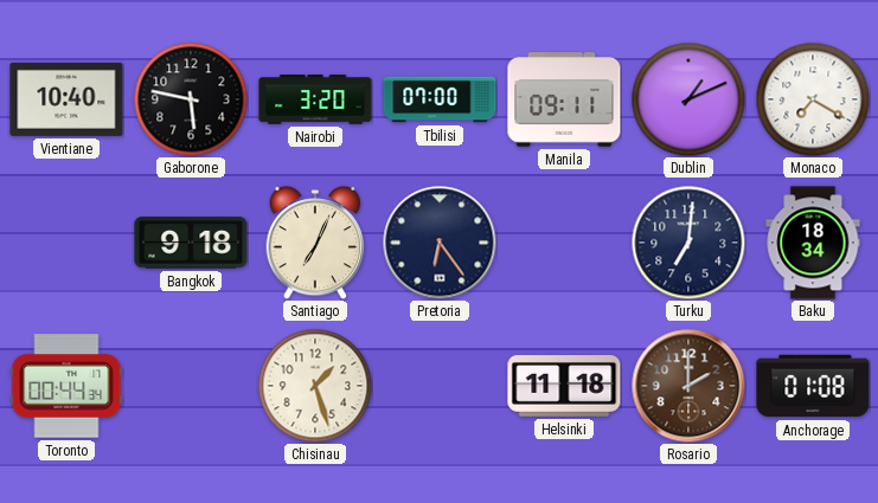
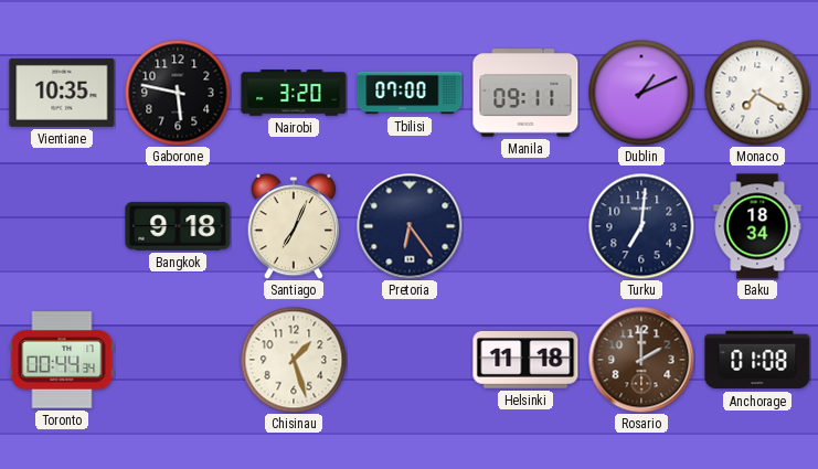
Vientiane: 10:40 -> 10:35 (62, 93)
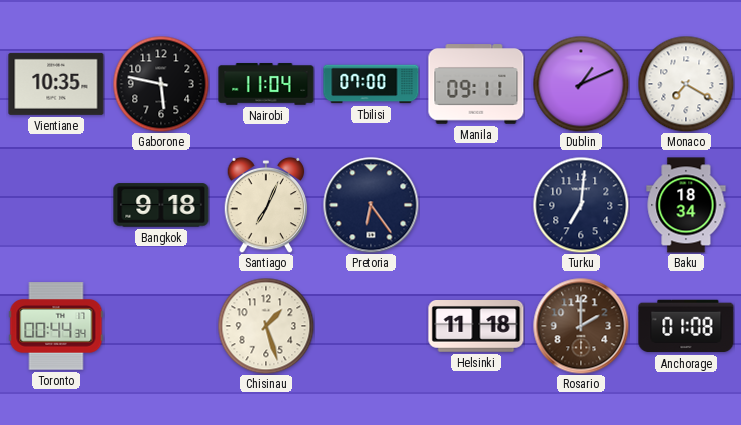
Nairobi: 3:20 -> 11:04 (266, 84)
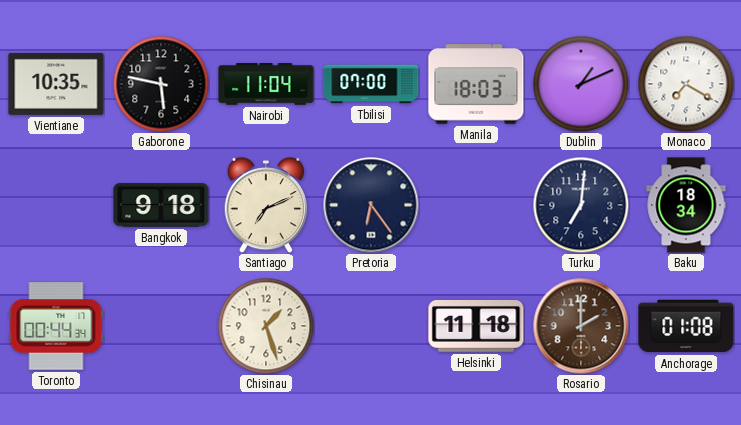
Manila: 09:11 -> 18:03 (476, 84)
Santiago: 7:04 -> 7:11 (266, 205)
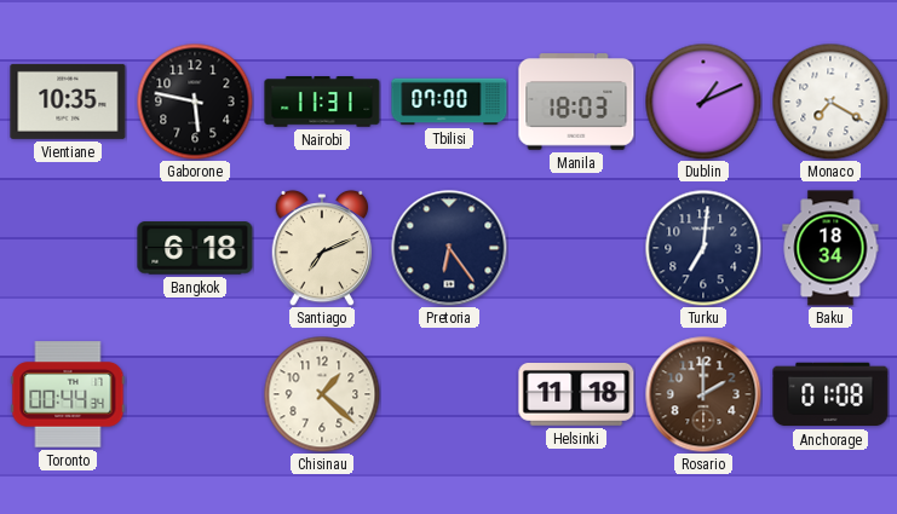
Nairobi: 11:04 -> 11:31 (322, 102)
Bangkok: 9:18 -> 6:18 (195, 248)
Chisinau: 1:27 -> 1:22 (322, 394)
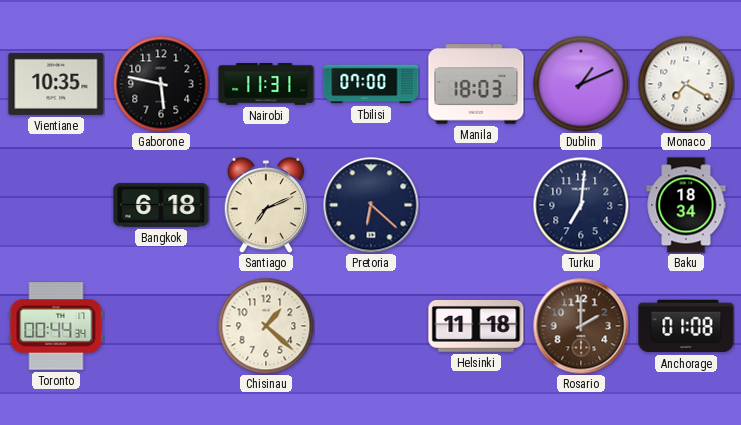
Pretoria: 6:24 -> 6:22 (371, 205)
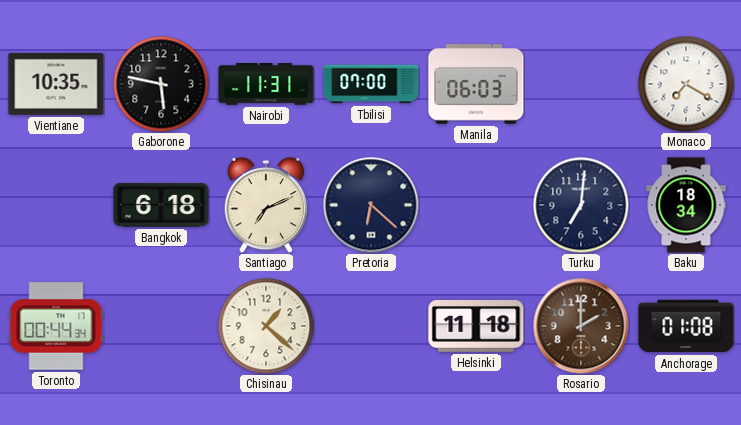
Manila: 18:03 -> 06:03 (476, 84)
Dublin: 1:11 -> none (581, 84)
